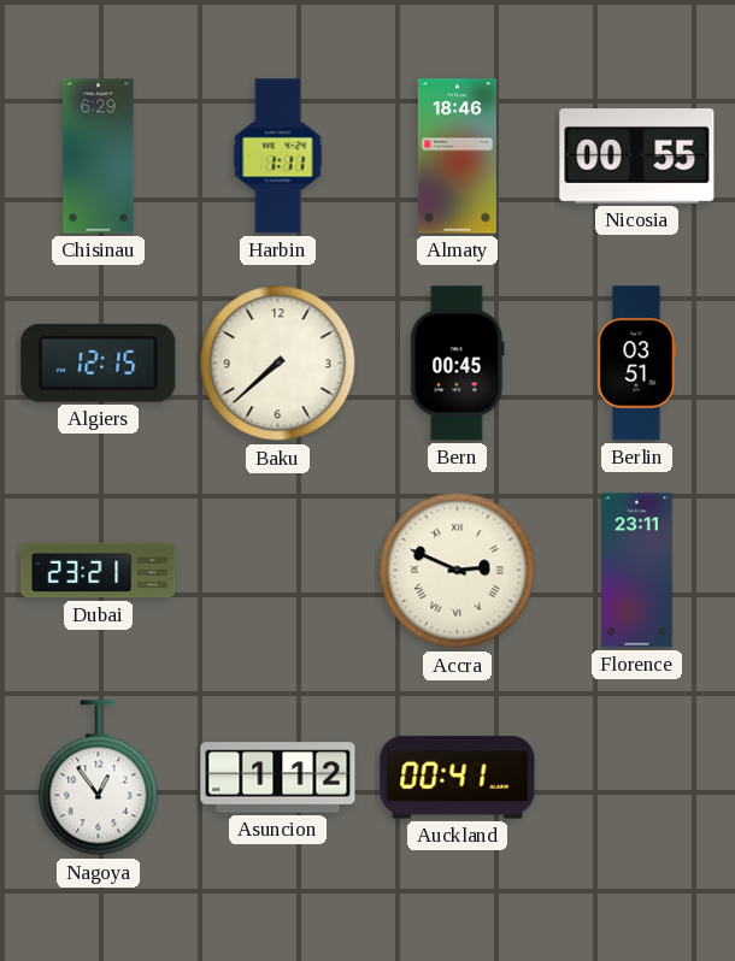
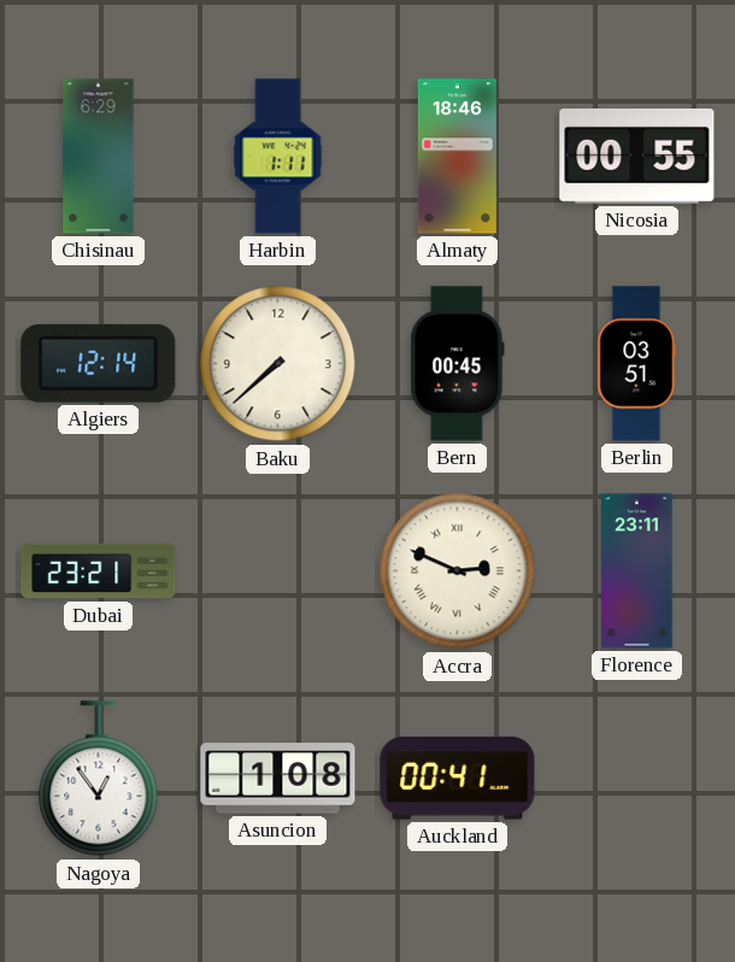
Algiers: 12:15 -> 12:14 (99, 363)
Asuncion: 1:12 -> 1:08 (278, 779)
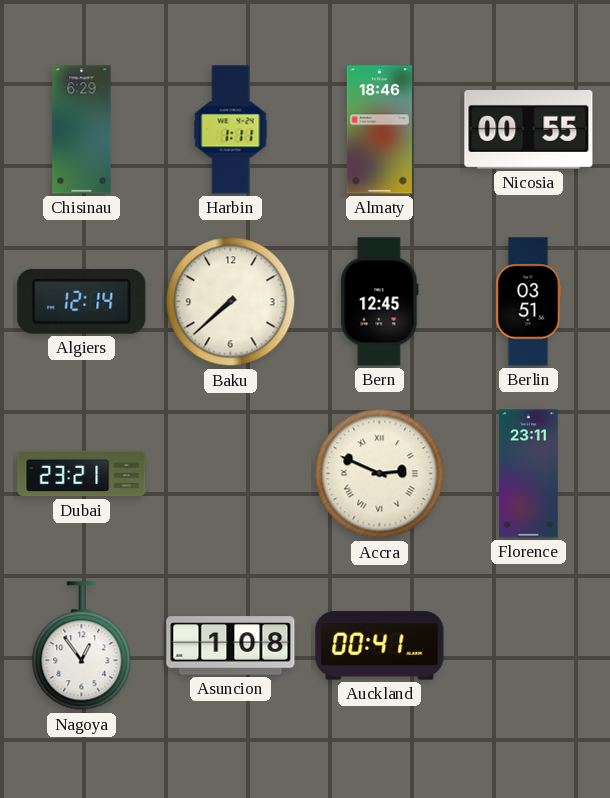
Bern: 00:45 -> 12:45 (380, 302)
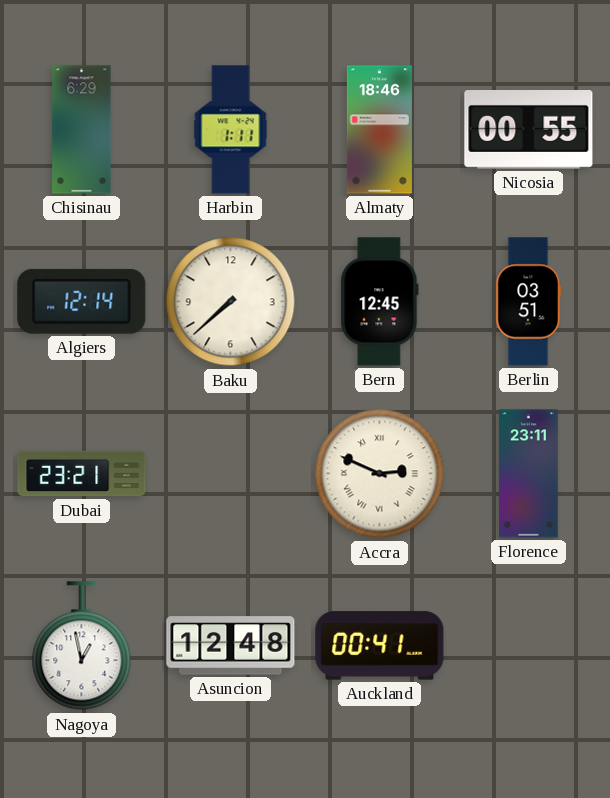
Nagoya: 12:54 -> 12:58 (82, 646)
Asuncion: 1:08 -> 12:48 (231, 646)
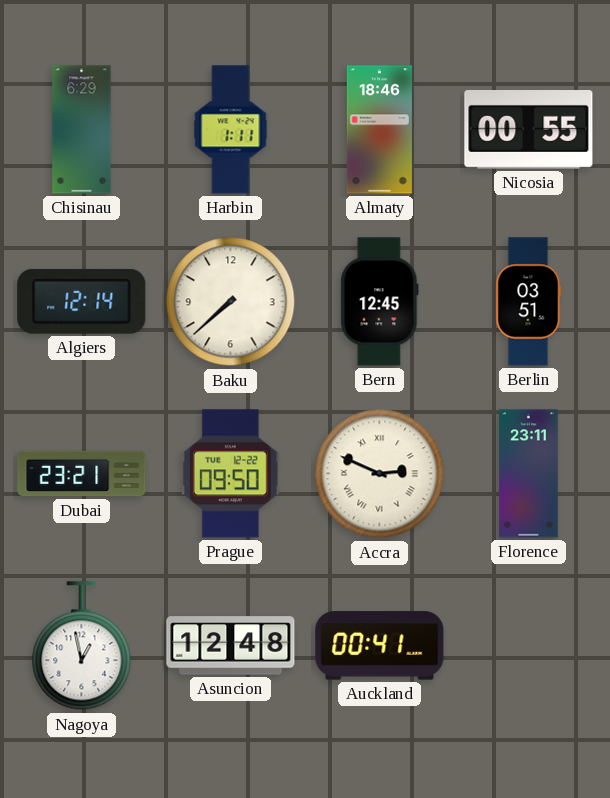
Prague: none -> 09:50 (230, 474)
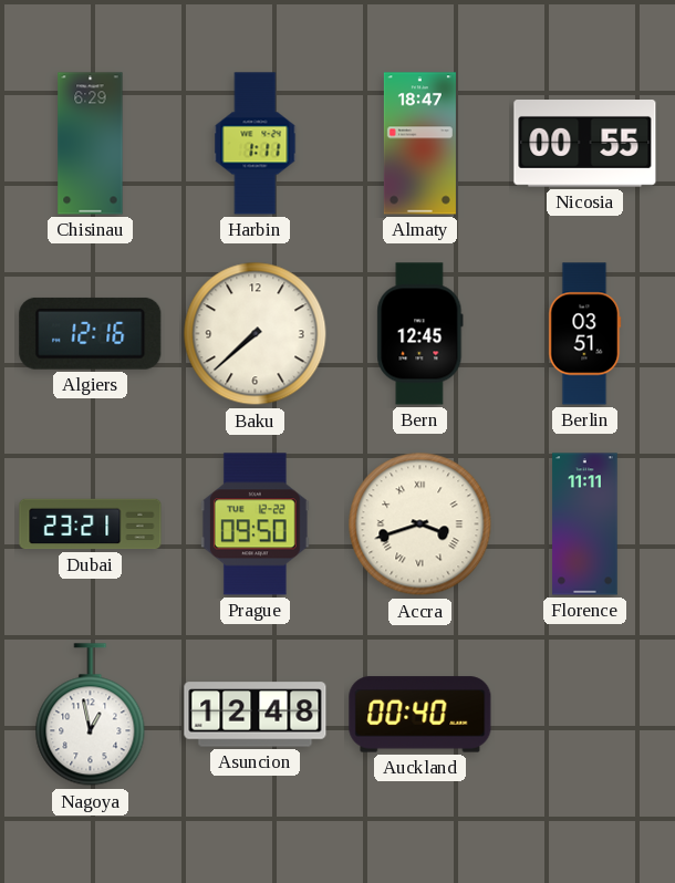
Almaty: 18:46 -> 18:47 (419, 144)
Algiers: 12:14 -> 12:16 (91, 333)
Accra: 2:49 -> 3:42 (420, 524)
Florence: 23:11 -> 11:11 (585, 524)
Auckland: 00:41 -> 00:40 (420, 715)
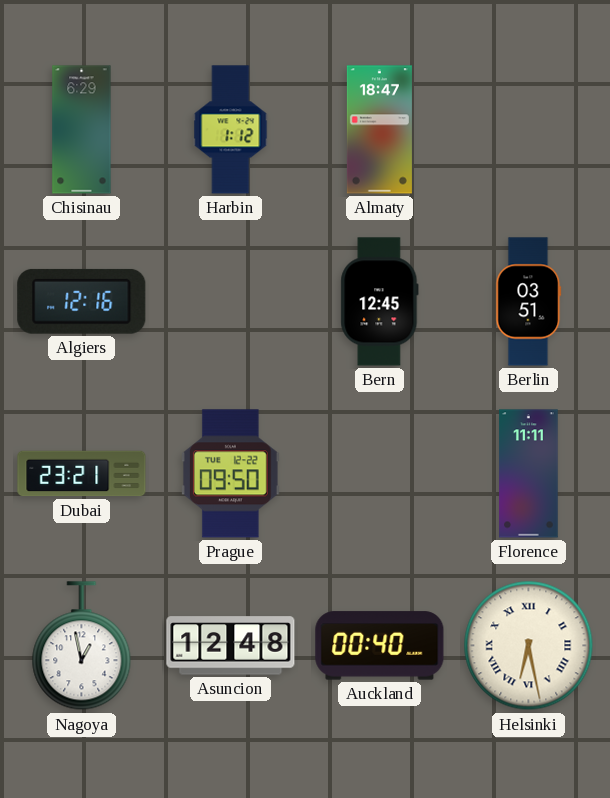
Harbin: 1:11 -> 1:12 (231, 130)
Nicosia: 00:55 -> none (585, 144)
Baku: 7:38 -> none (256, 334)
Accra: 3:42 -> none (420, 524)
Helsinki: none -> 6:28 (529, 646)
